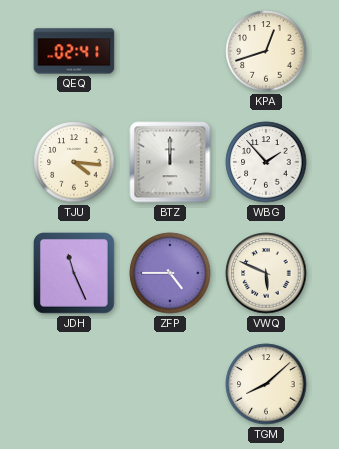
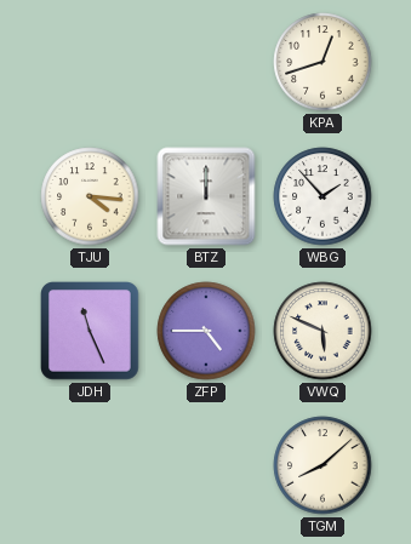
QEQ: 02:41 -> none (74, 51)
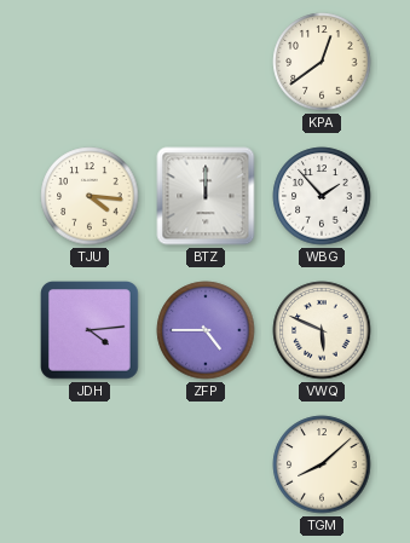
KPA: 12:42 -> 12:39 (322, 62)
JDH: 11:26 -> 4:14 (91, 331)
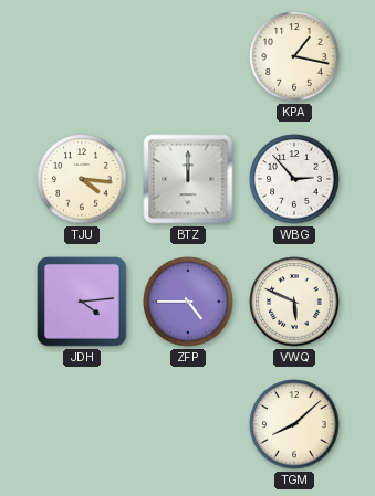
KPA: 12:39 -> 1:17 (294, 56)
WBG: 1:53 -> 2:53 (294, 179)
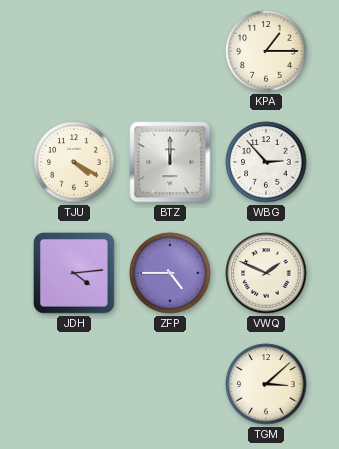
KPA: 1:17 -> 1:15 (266, 51)
TJU: 4:16 -> 4:20 (74, 162)
VWQ: 5:49 -> 1:49 (266, 273)
TGM: 8:08 -> 3:08 (266, 384)
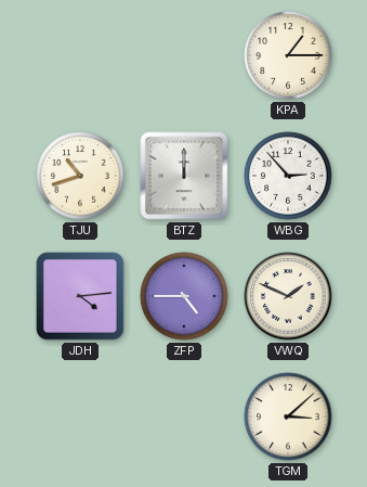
TJU: 4:20 -> 10:42 (80, 176)
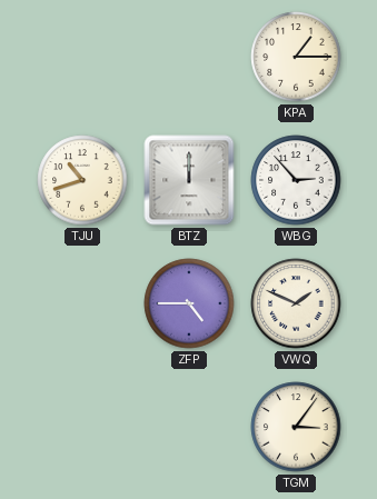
JDH: 4:14 -> none (81, 297)
TGM: 3:08 -> 3:06 (296, 427)
